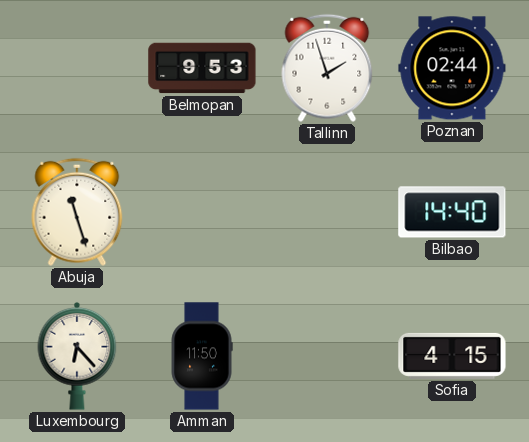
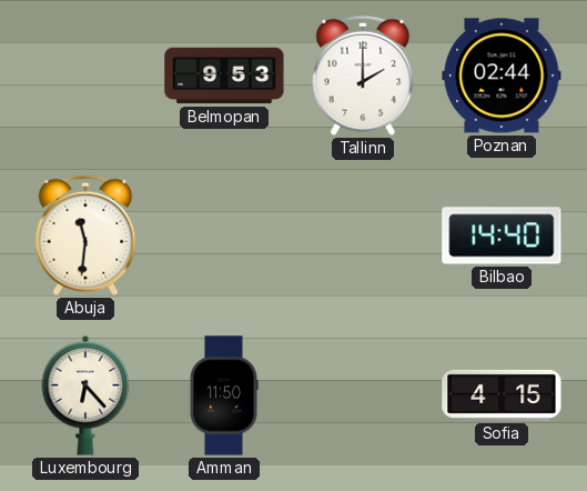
Tallinn: 1:57 -> 2:00 (363, 76)
Abuja: 11:27 -> 11:31 (85, 236)
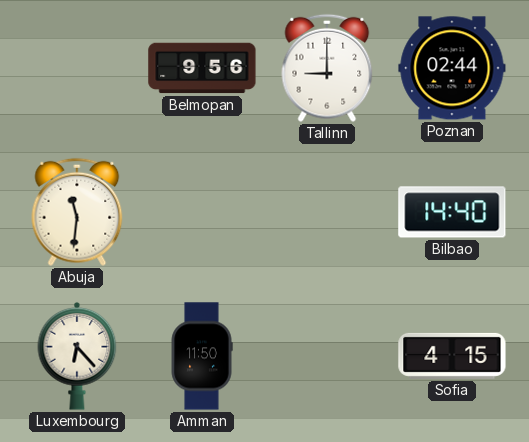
Belmopan: 9:53 -> 9:56 (202, 68)
Tallinn: 2:00 -> 9:00 (327, 68)
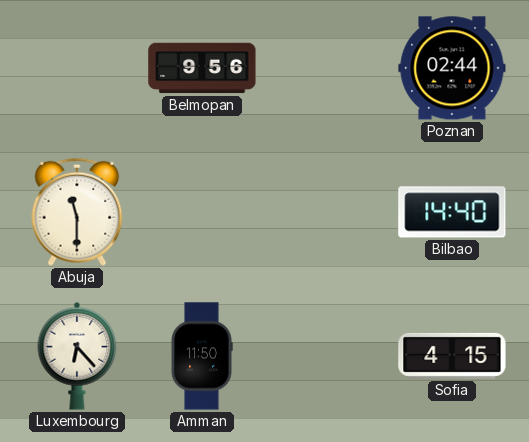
Tallinn: 9:00 -> none (327, 68)
Abuja: 11:31 -> 11:30 (77, 212)
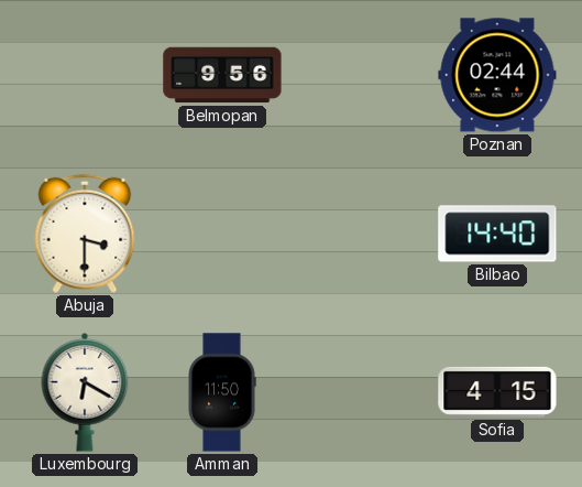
Abuja: 11:30 -> 3:30 (85, 234)
Luxembourg: 6:23 -> 6:20 (85, 392)
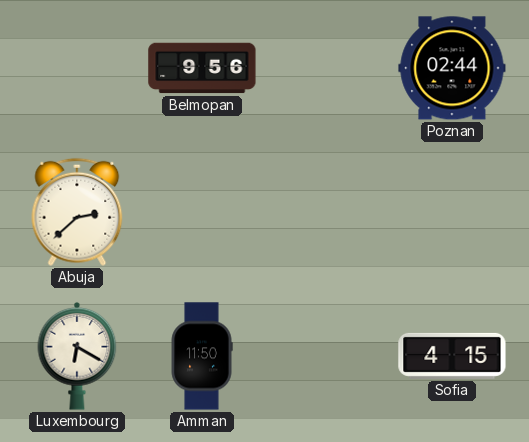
Abuja: 3:30 -> 2:38 (77, 212)
Bilbao: 14:40 -> none (497, 234)
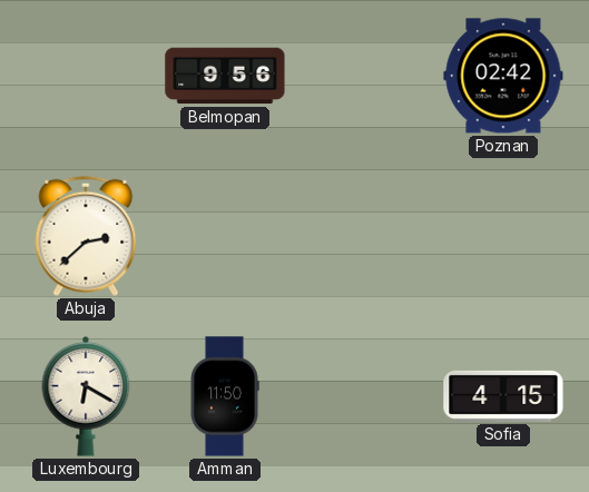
Poznan: 02:44 -> 02:42 (503, 76)
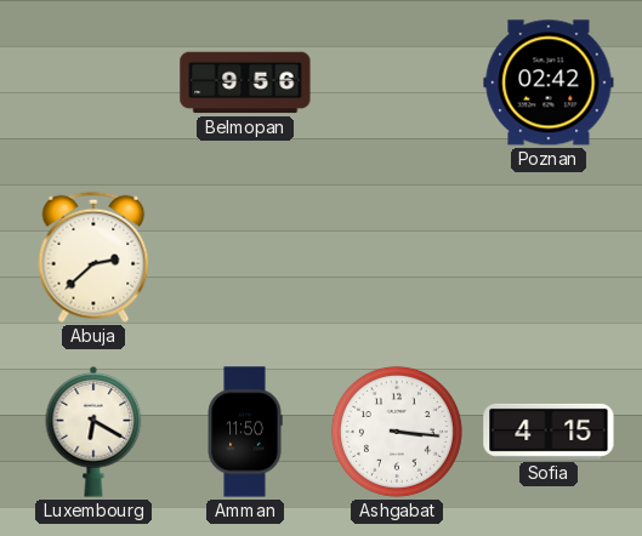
Ashgabat: none -> 3:16 (397, 432)
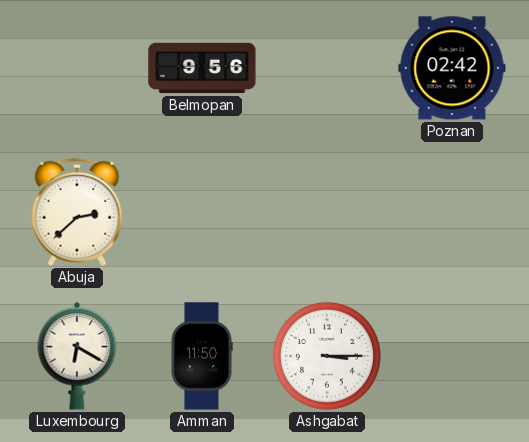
Ashgabat: 3:16 -> 3:15 (327, 356)
Sofia: 4:15 -> none (549, 432)
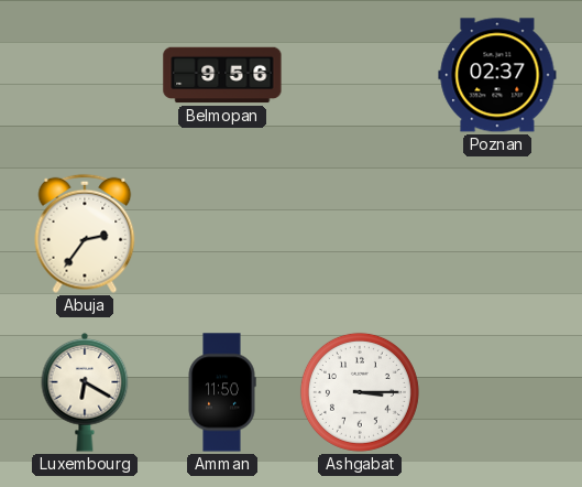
Poznan: 02:42 -> 02:37 (497, 75)
Abuja: 2:38 -> 2:36 (85, 234)
